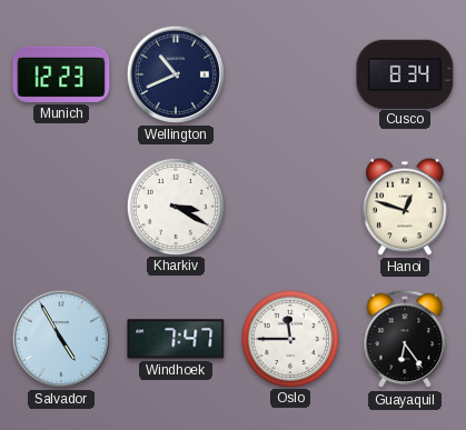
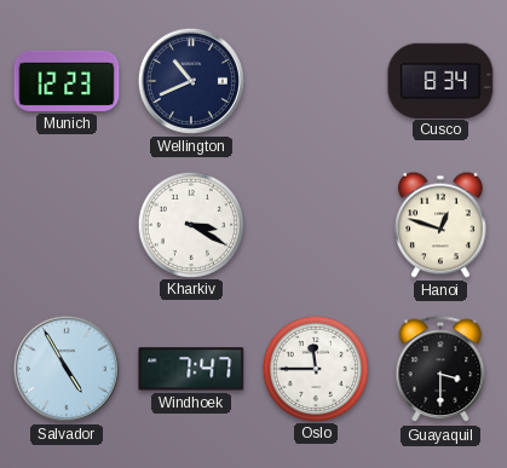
Guayaquil: 6:24 -> 3:30 (440, 370)
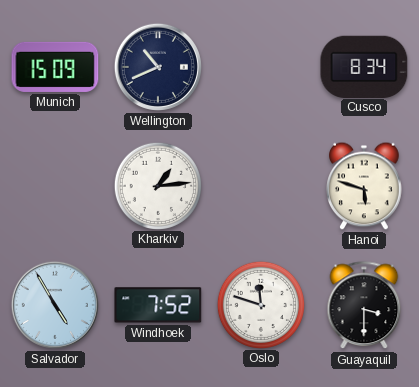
Munich: 12:23 -> 15:09 (55, 67)
Kharkiv: 3:20 -> 1:14 (157, 185)
Hanoi: 12:48 -> 5:48 (364, 186)
Windhoek: 7:47 -> 7:52 (158, 305)
Oslo: 11:45 -> 11:48 (260, 304)
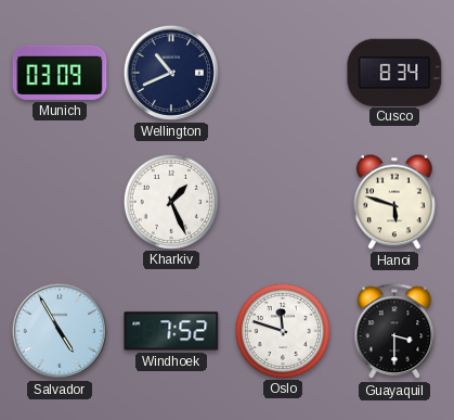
Munich: 15:09 -> 03:09 (60, 73)
Kharkiv: 1:14 -> 1:26 (170, 201)
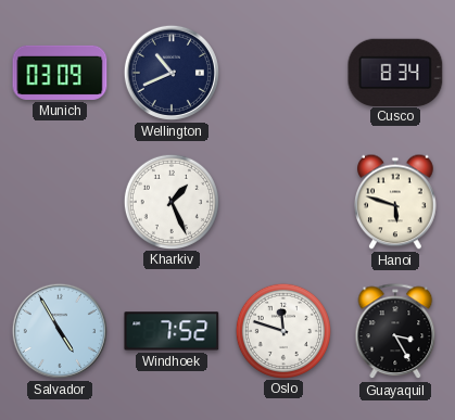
Guayaquil: 3:30 -> 3:25 (395, 332)
